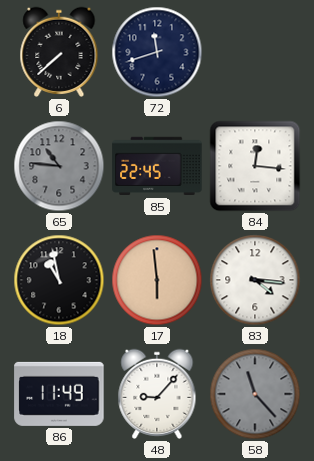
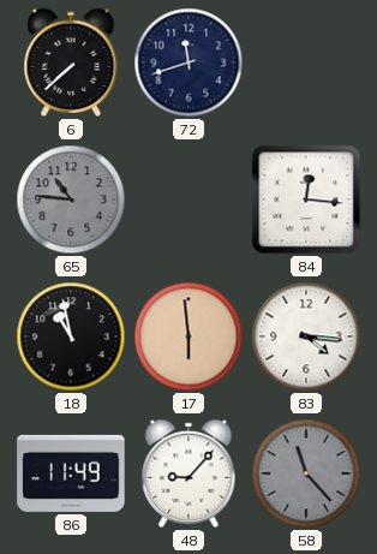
85: 22:45 -> none (157, 166)
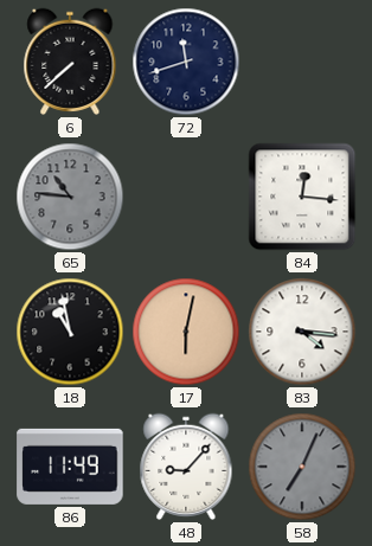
17: 5:59 -> 6:02 (186, 332)
58: 11:23 -> 7:04 (302, 467)
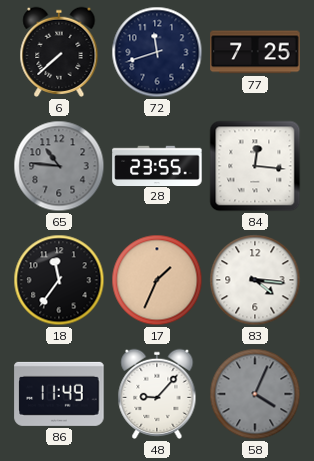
77: none -> 7:25 (255, 52)
28: none -> 23:55 (157, 165)
18: 10:58 -> 11:36 (59, 280)
17: 6:02 -> 1:34 (157, 280)
58: 7:04 -> 4:04 (255, 394)
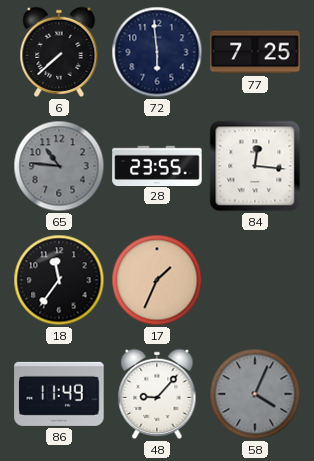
72: 11:42 -> 5:59 (157, 52)
83: 4:16 -> none (255, 280)
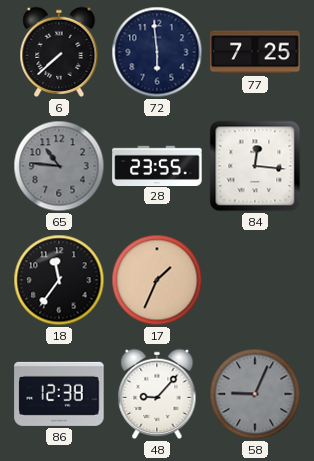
86: 11:49 -> 12:38 (59, 394)
58: 4:04 -> 9:04 (255, 394)
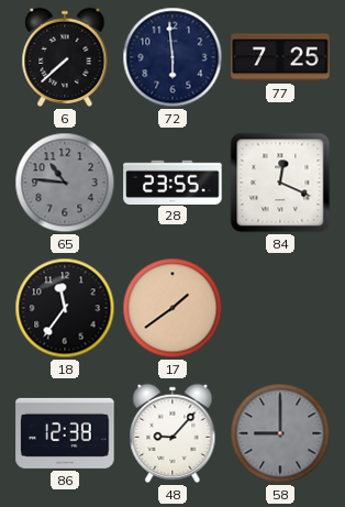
84: 12:16 -> 12:19 (280, 183)
17: 1:34 -> 1:39 (172, 308)
58: 9:04 -> 9:00 (280, 433)
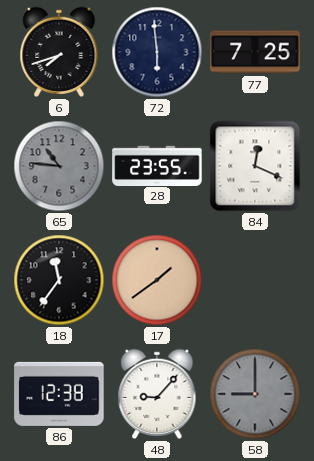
6: 7:38 -> 7:42 (59, 52)
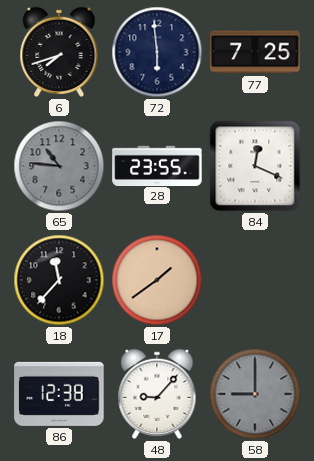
18: 11:36 -> 11:37 (59, 280)
